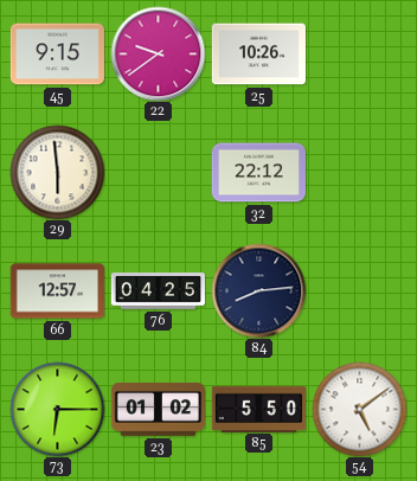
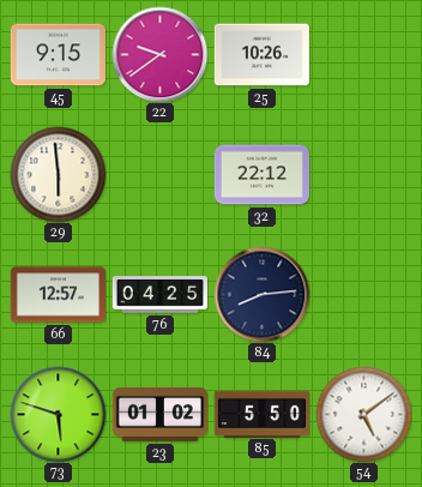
73: 6:15 -> 5:48 (58, 414)
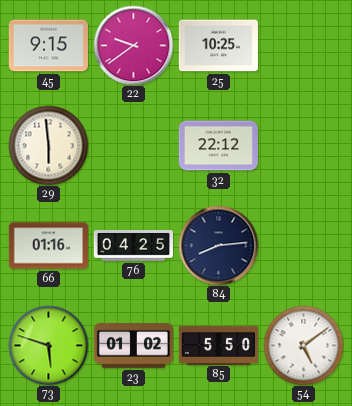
25: 10:26 -> 10:25 (218, 46)
66: 12:57 -> 01:16 (48, 246)
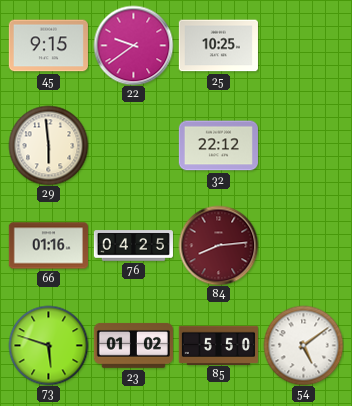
84 dial: navy -> burgundy (218, 245)
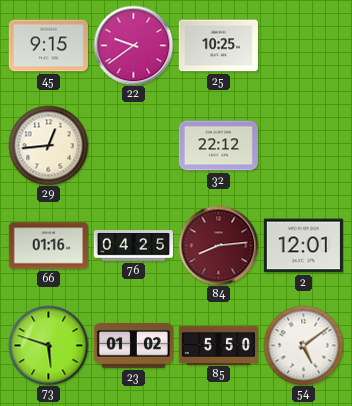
29: 5:59 -> 12:44 (48, 145)
2: none -> 12:01 (303, 246)
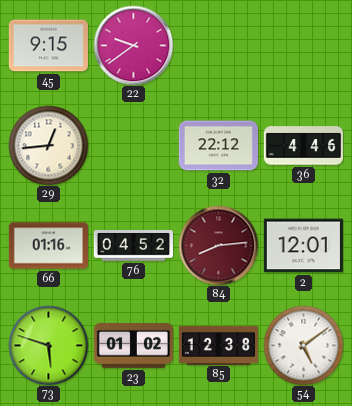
25: 10:25 -> none (218, 46)
36: none -> 4:46 (303, 146)
76: 04:25 -> 04:52 (133, 246)
85: 5:50 -> 12:38 (218, 345)
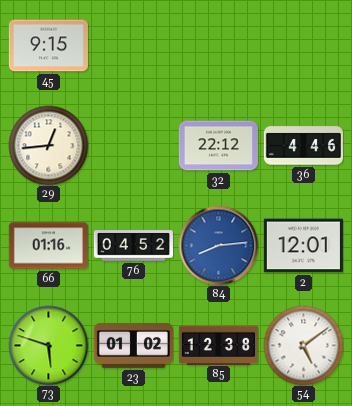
22: 9:39 -> none (133, 45)
84 dial: burgundy -> blue (218, 245)
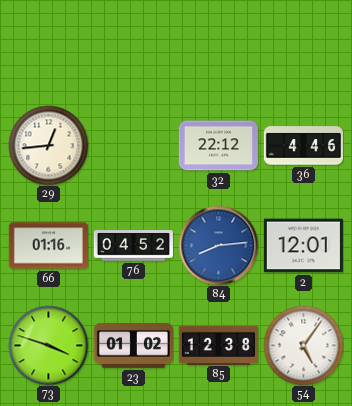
45: 9:15 -> none (48, 46)
73: 5:48 -> 3:48 (48, 345)
54: 5:09 -> 5:06 (303, 345)
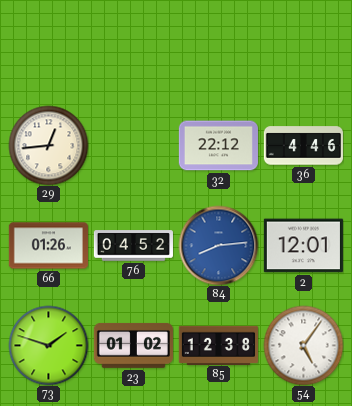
66: 01:16 -> 01:26 (48, 246)
73: 3:48 -> 1:48 (48, 345)
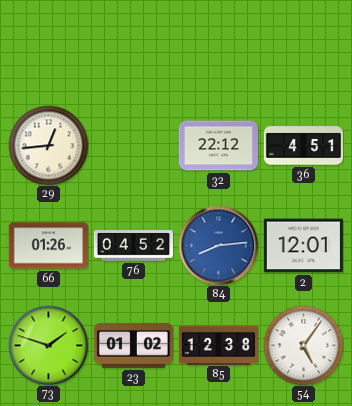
36: 4:46 -> 4:51 (303, 146)
